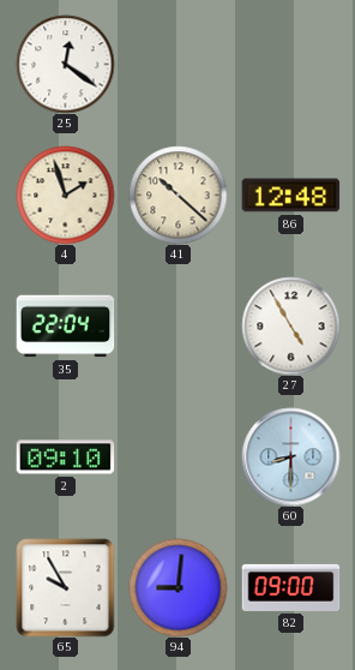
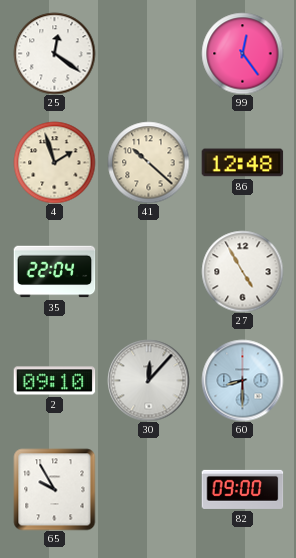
99: none -> 12:24 (242, 53)
30: none -> 12:07 (148, 380)
94: 9:01 -> none (177, 587)
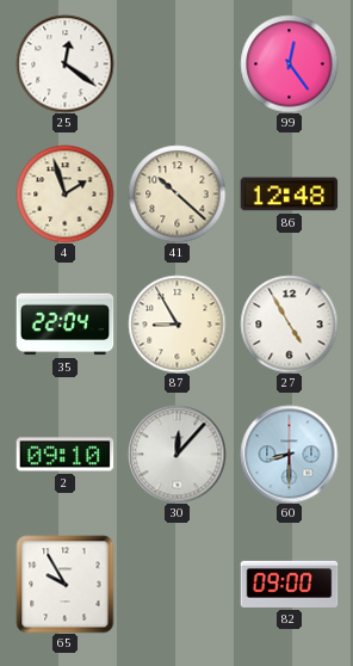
87: none -> 8:55 (176, 323)
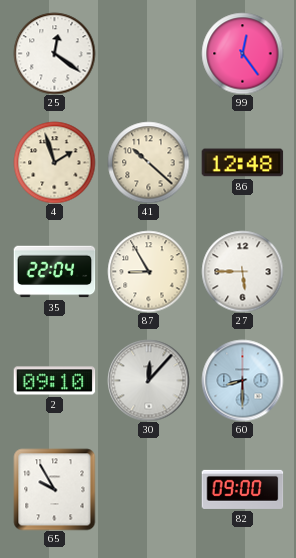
27: 4:55 -> 5:45 (242, 271)
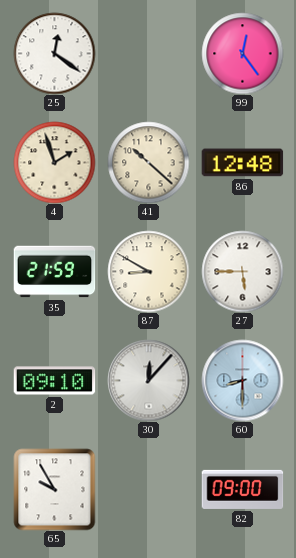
35: 22:04 -> 21:59 (54, 272)
87: 8:55 -> 8:50 (148, 271)
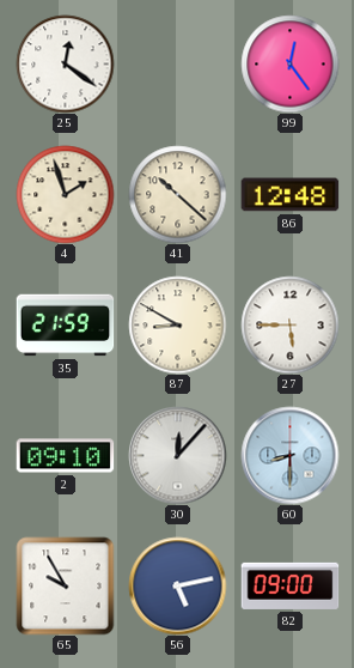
56: none -> 5:13 (177, 585)
